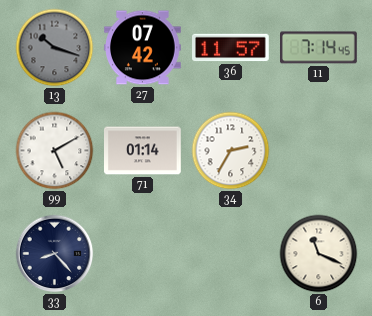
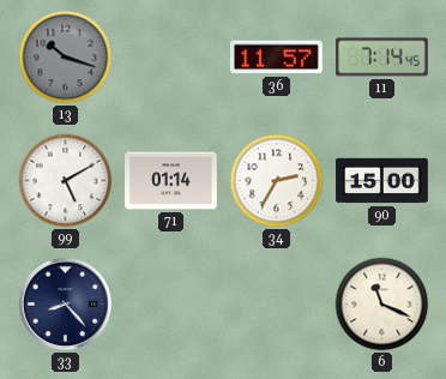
27: 07:42 -> none (143, 48)
90: none -> 15:00 (382, 181)
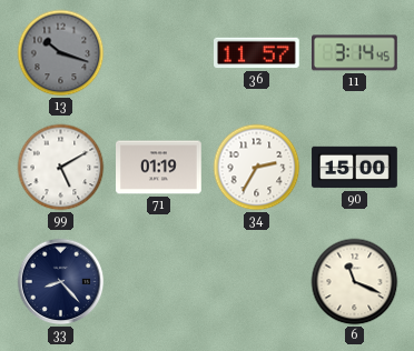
11: 7:14 -> 3:14 (355, 53)
71: 01:14 -> 01:19 (159, 168)
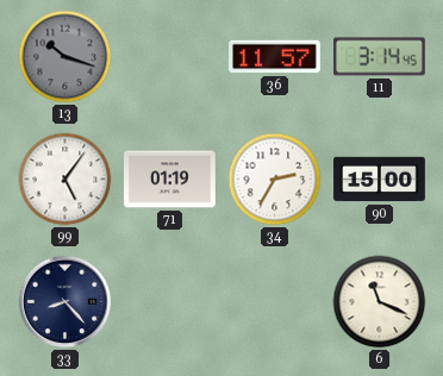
99: 5:10 -> 5:06 (65, 180)
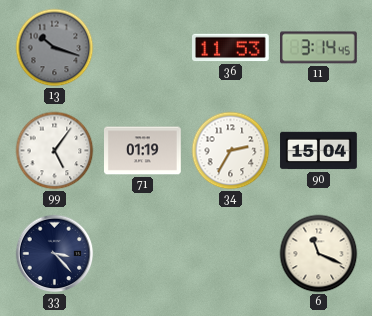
36: 11:57 -> 11:53 (231, 48)
90: 15:00 -> 15:04 (319, 151)
33: 8:23 -> 3:23 (55, 254)
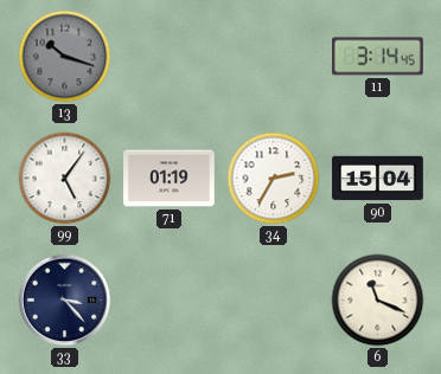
36: 11:53 -> none (231, 48)
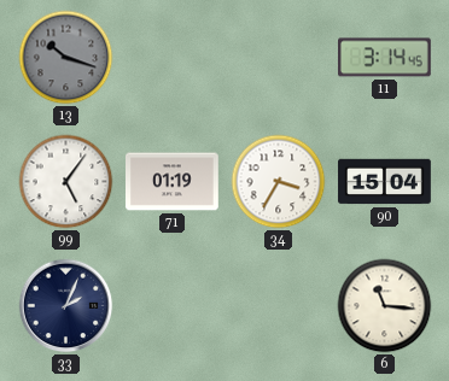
34: 2:35 -> 3:35 (279, 182)
33: 3:23 -> 2:04 (66, 306)
6: 11:19 -> 11:16 (385, 306)
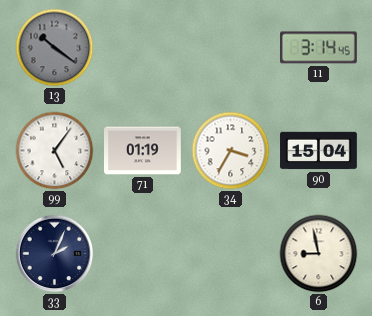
13: 10:18 -> 10:21 (55, 48)
6: 11:16 -> 8:58 (319, 254)
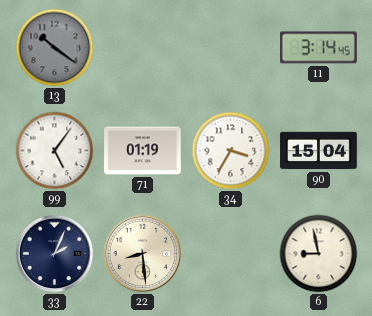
22: none -> 8:29 (143, 254)
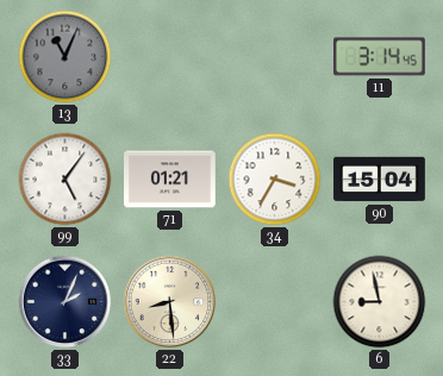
13: 10:21 -> 11:04 (65, 57)
71: 01:19 -> 01:21 (170, 180)
